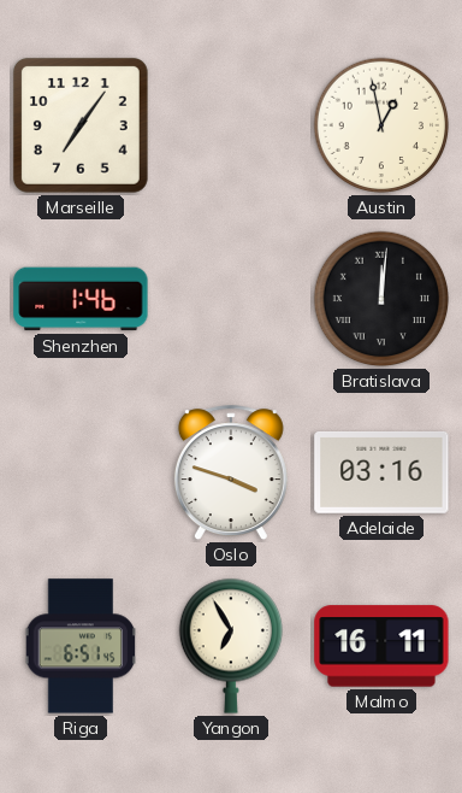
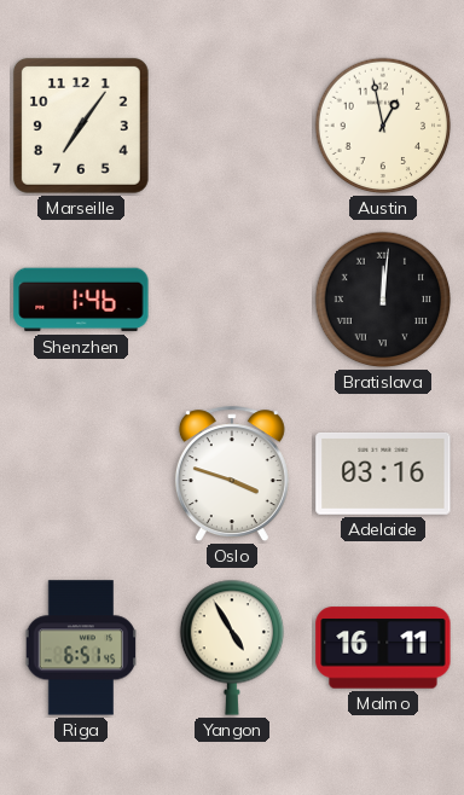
Yangon: 6:55 -> 4:55 (231, 648)
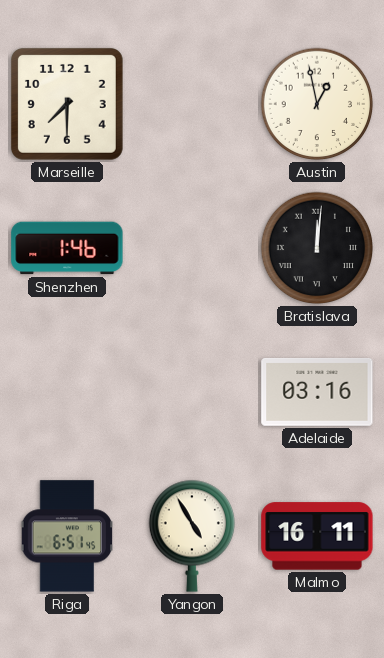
Marseille: 7:06 -> 7:30 (67, 104)
Oslo: 3:48 -> none (232, 475)
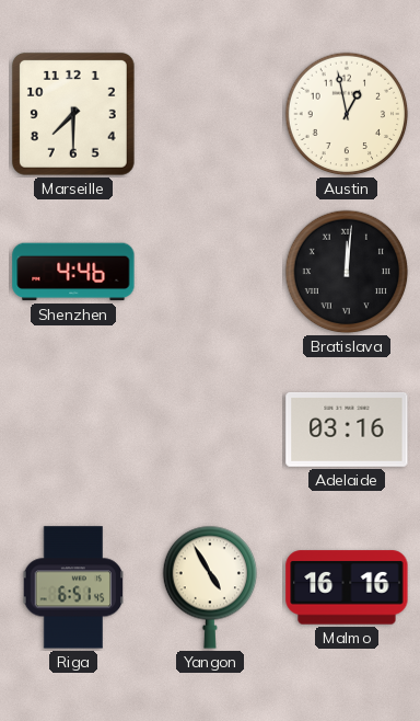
Shenzhen: 1:46 -> 4:46 (73, 272)
Malmo: 16:11 -> 16:16 (347, 587)
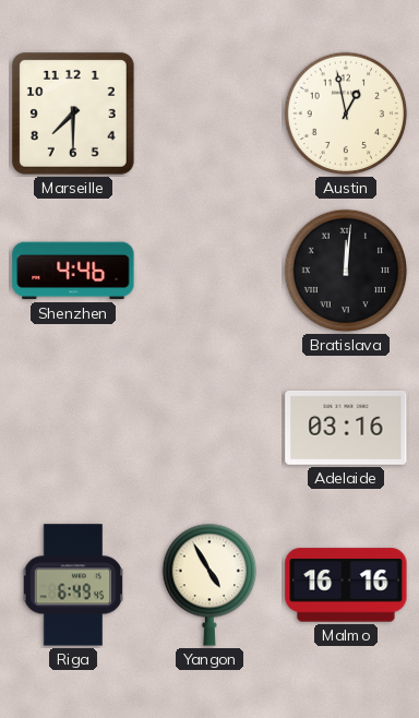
Riga: 6:51 -> 6:49 (73, 585)
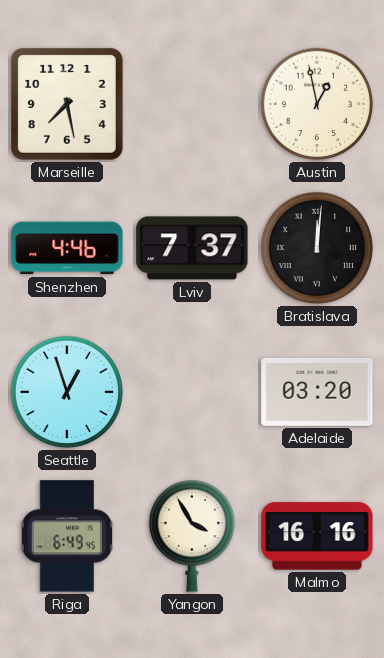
Marseille: 7:30 -> 7:28 (67, 104)
Lviv: none -> 7:37 (192, 248)
Seattle: none -> 12:57 (67, 392)
Adelaide: 03:16 -> 03:20 (317, 392)
Yangon: 4:55 -> 3:55 (191, 536)
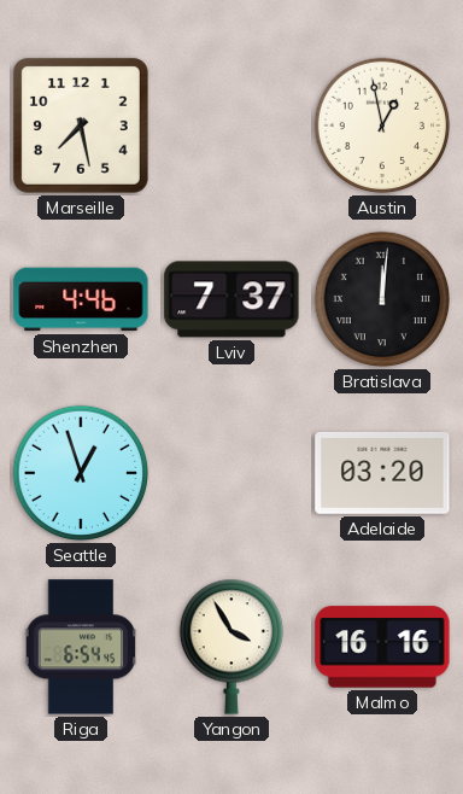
Riga: 6:49 -> 6:54 (81, 647)
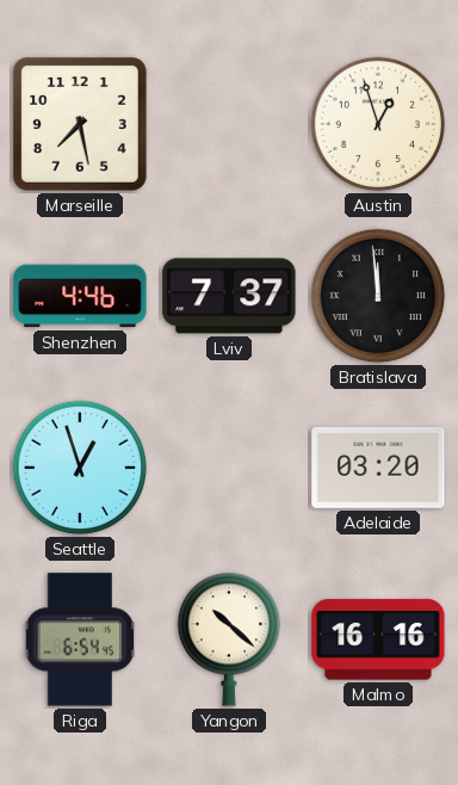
Austin: 12:58 -> 12:57 (378, 124)
Bratislava: 12:01 -> 11:59 (378, 296)
Yangon: 3:55 -> 10:22 (228, 639)
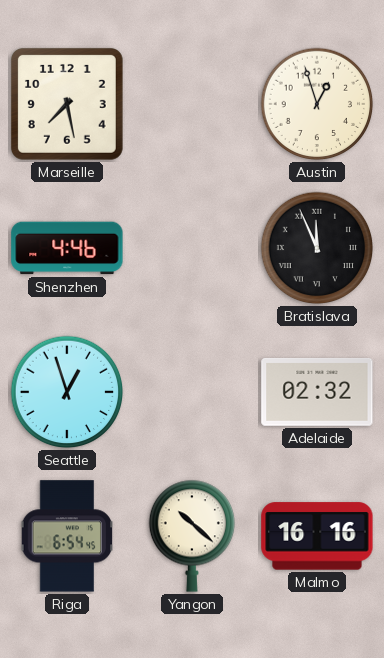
Lviv: 7:37 -> none (229, 296)
Bratislava: 11:59 -> 11:56 (317, 248)
Adelaide: 03:20 -> 02:32 (317, 392)
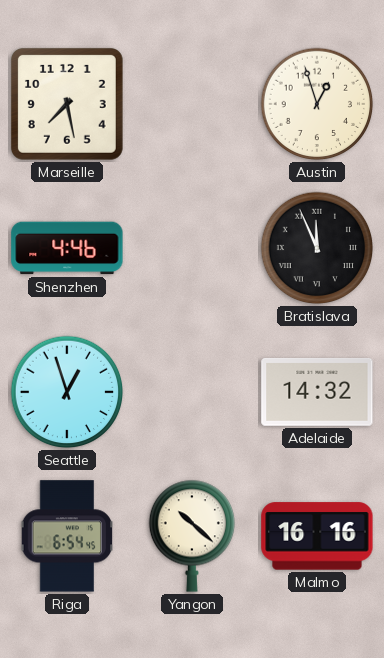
Adelaide: 02:32 -> 14:32 (317, 392)
